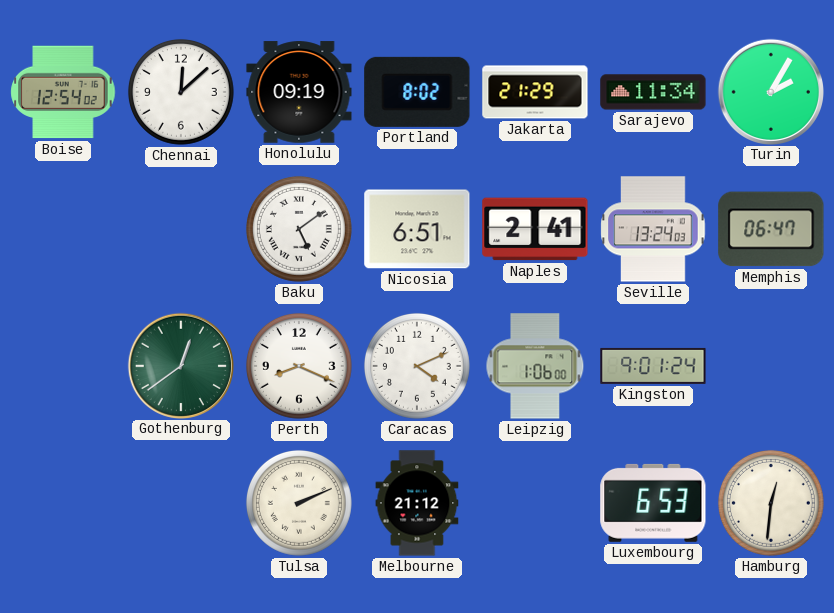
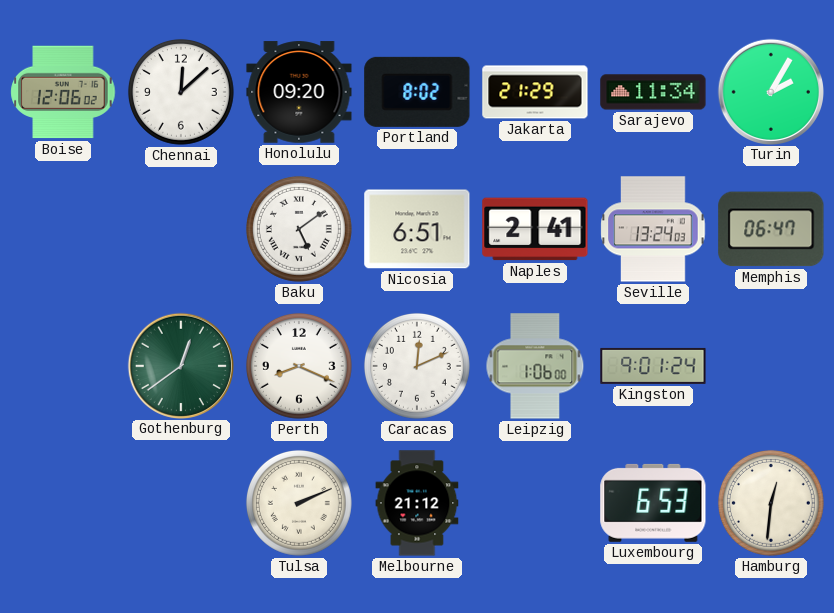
Boise: 12:54 -> 12:06 (63, 92)
Honolulu: 09:19 -> 09:20 (299, 92)
Caracas: 4:11 -> 12:11 (417, 366)
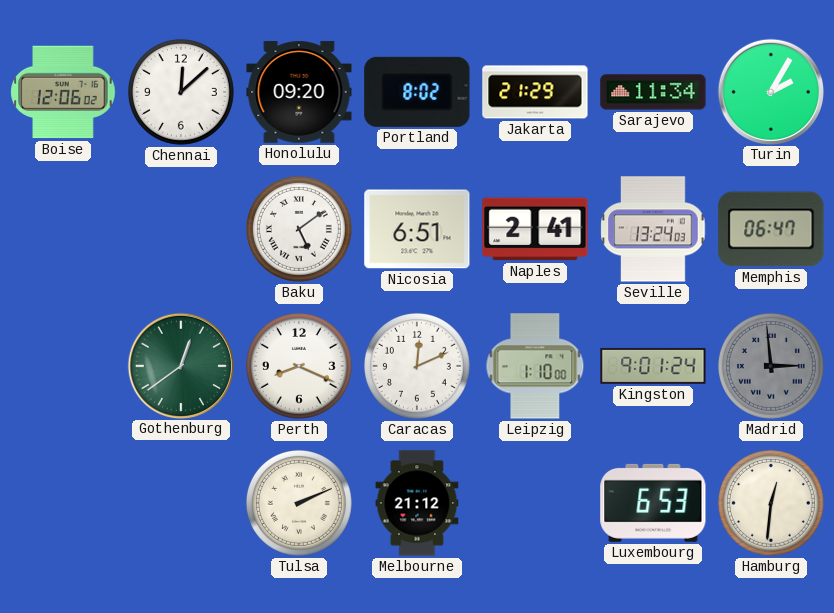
Leipzig: 1:06 -> 1:10 (535, 366)
Madrid: none -> 2:59 (771, 366)
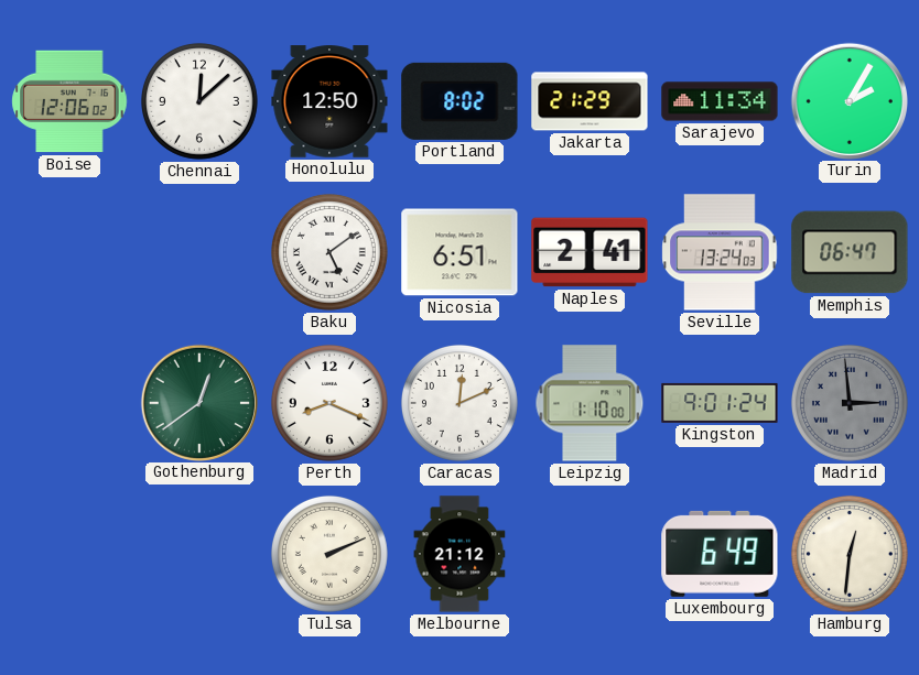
Honolulu: 09:20 -> 12:50 (329, 101)
Luxembourg: 6:53 -> 6:49 (720, 554)
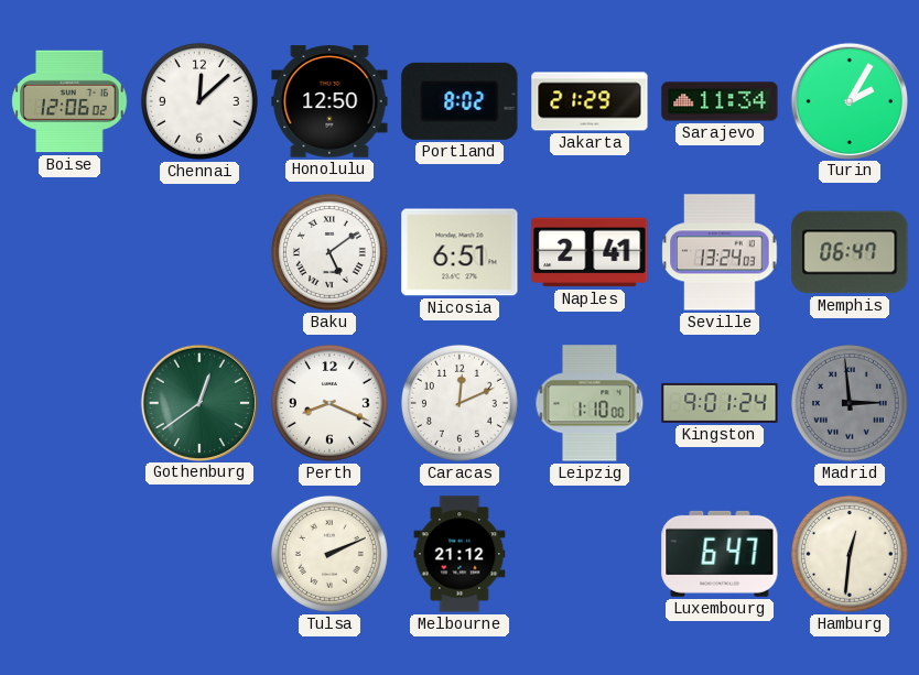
Luxembourg: 6:49 -> 6:47 (720, 554)
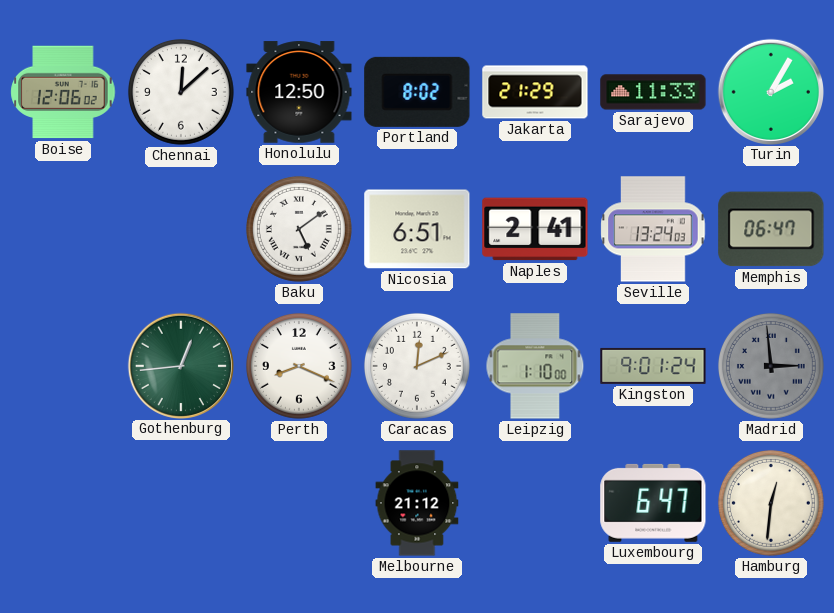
Sarajevo: 11:34 -> 11:33 (653, 92)
Gothenburg: 12:39 -> 12:44 (180, 365)
Tulsa: 2:11 -> none (329, 554)
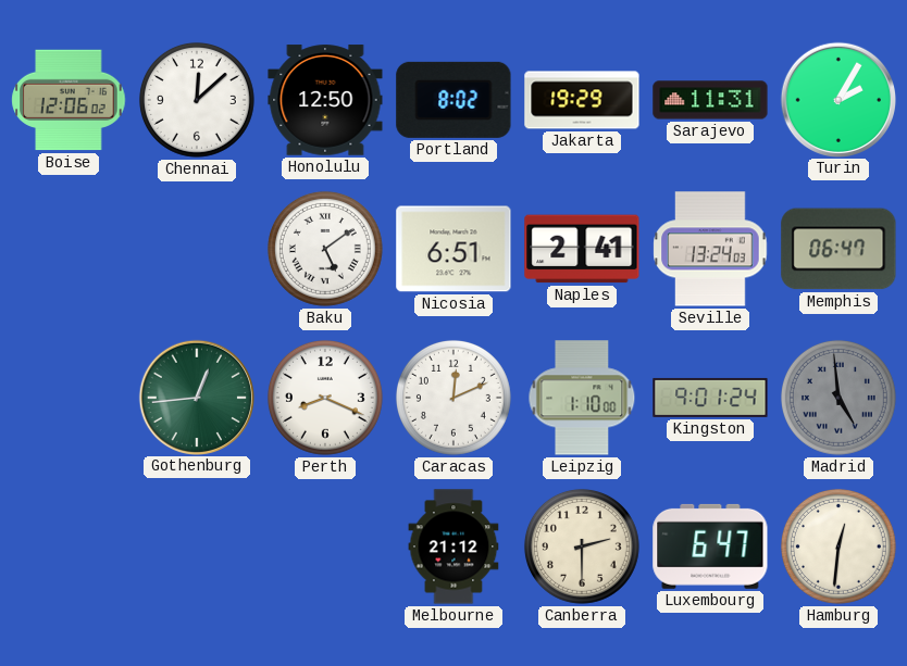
Jakarta: 21:29 -> 19:29 (582, 100)
Sarajevo: 11:33 -> 11:31 (710, 100)
Madrid: 2:59 -> 4:59 (838, 398)
Canberra: none -> 2:30 (582, 546)
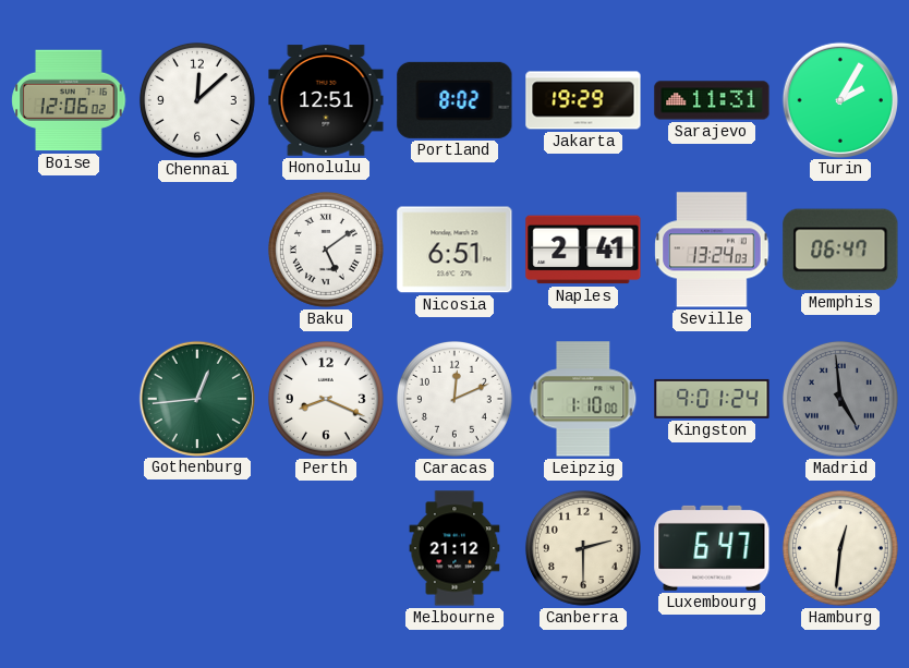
Honolulu: 12:50 -> 12:51 (326, 100)
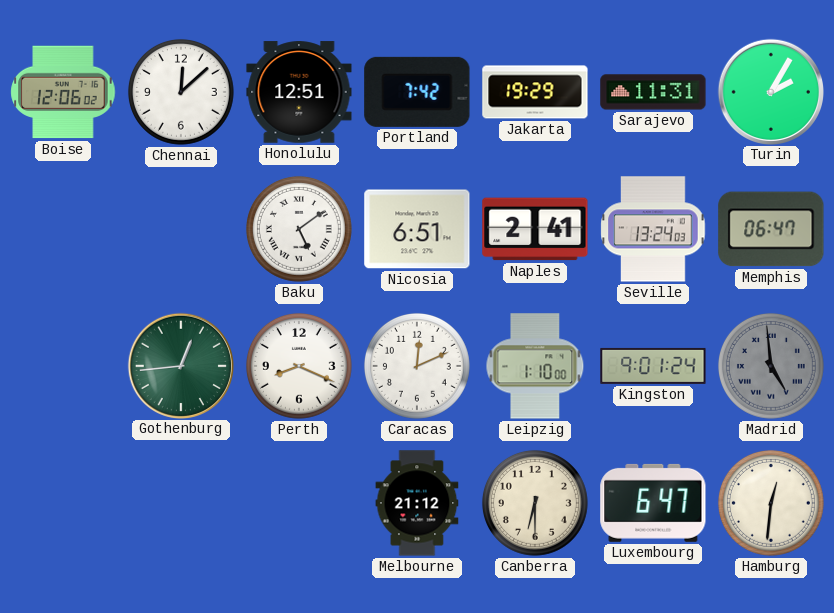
Portland: 8:02 -> 7:42 (417, 92)
Canberra: 2:30 -> 6:30 (535, 503)
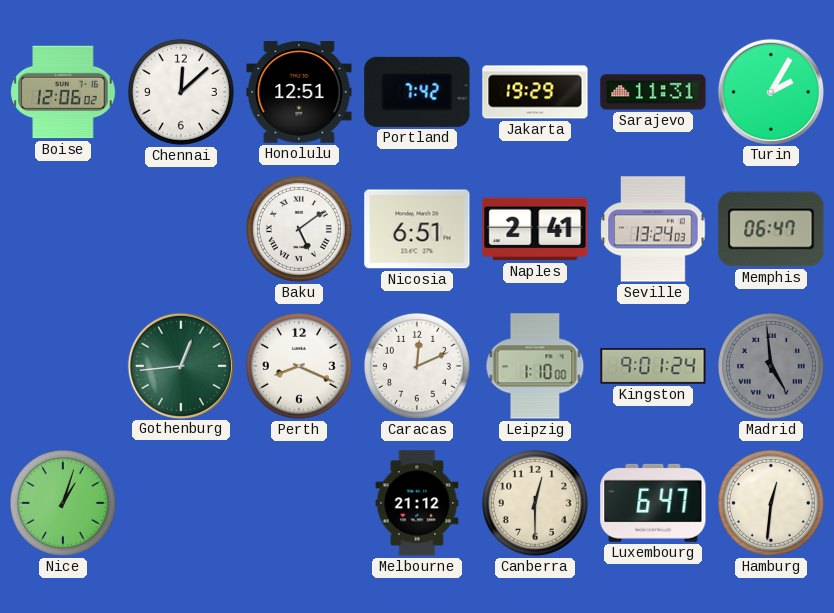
Nice: none -> 1:03 (63, 503)
Canberra: 6:30 -> 12:30 (535, 503)
